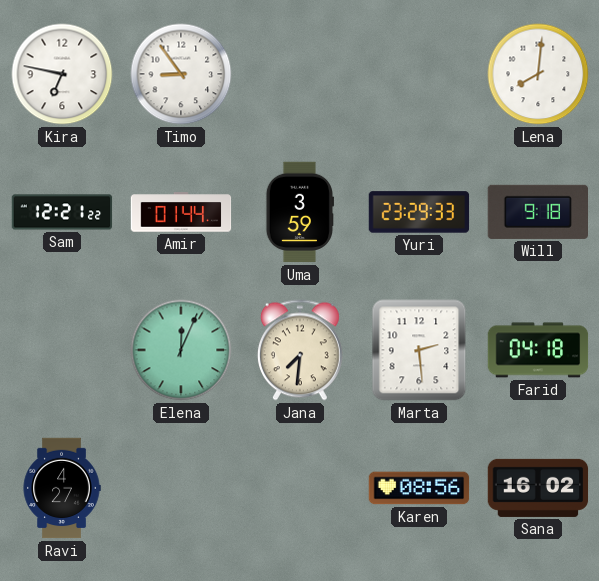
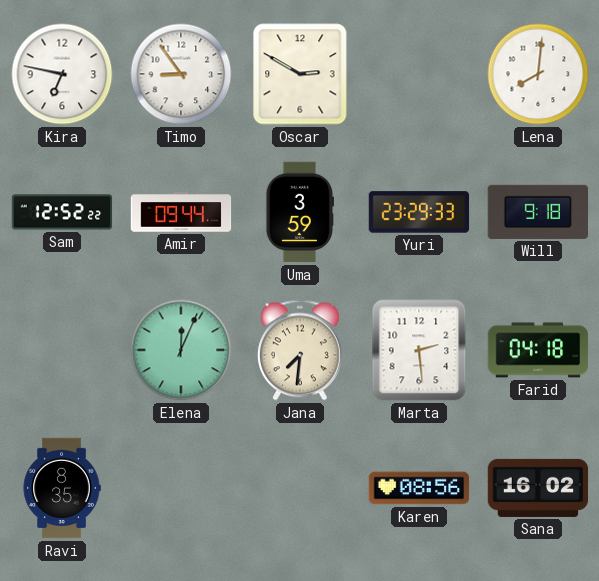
Oscar: none -> 2:50 (300, 74)
Sam: 12:21 -> 12:52 (62, 212)
Amir: 01:44 -> 09:44 (181, 212)
Ravi: 4:27 -> 8:35 (62, 488)
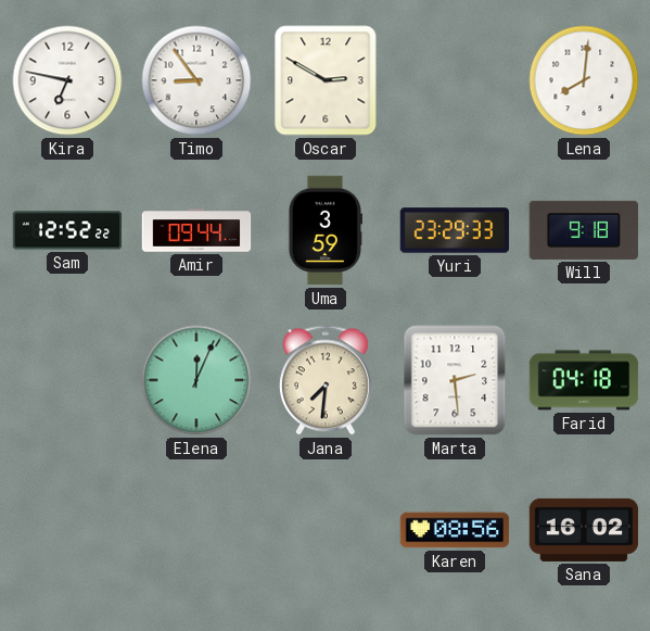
Ravi: 8:35 -> none (62, 488)
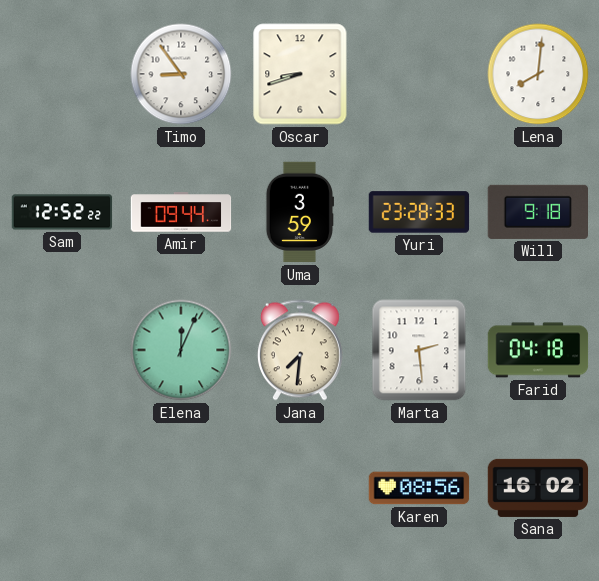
Kira: 6:47 -> none (67, 80)
Oscar: 2:50 -> 8:42 (300, 74)
Yuri: 23:29 -> 23:28 (419, 212)
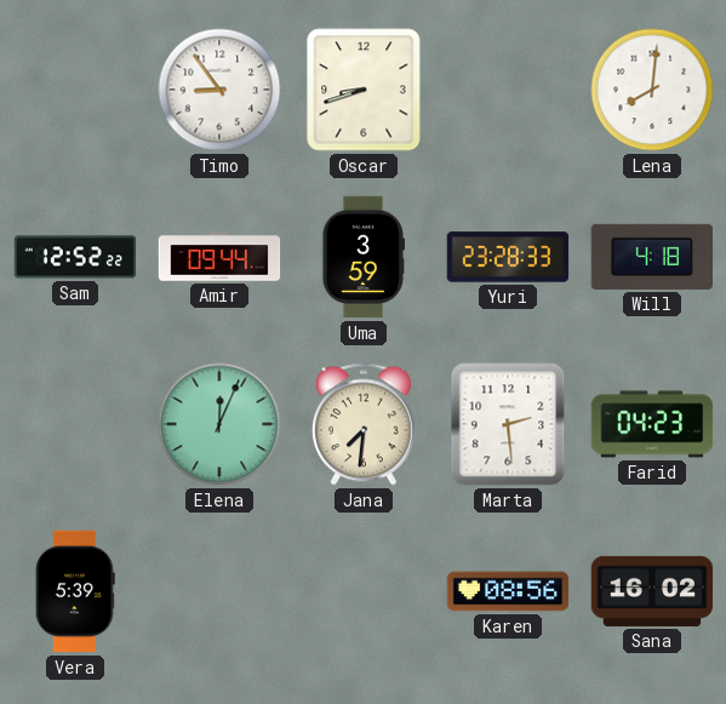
Will: 9:18 -> 4:18 (651, 257)
Farid: 04:18 -> 04:23 (652, 424)
Vera: none -> 5:39 (75, 591)
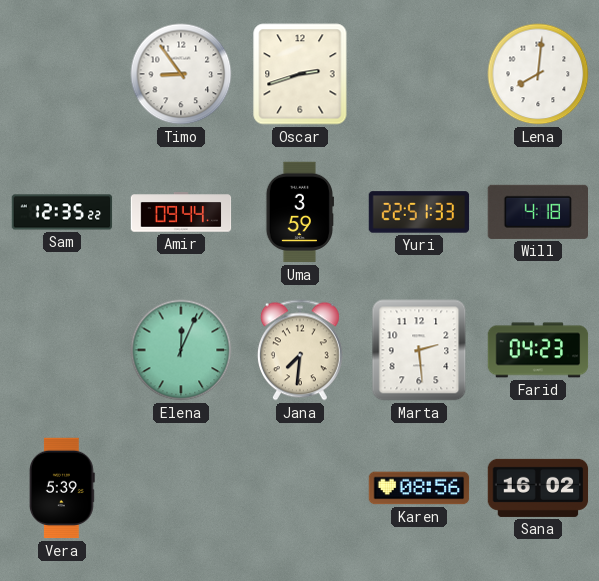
Oscar: 8:42 -> 2:42 (300, 74)
Sam: 12:52 -> 12:35 (62, 212)
Yuri: 23:28 -> 22:51 (419, 212)
